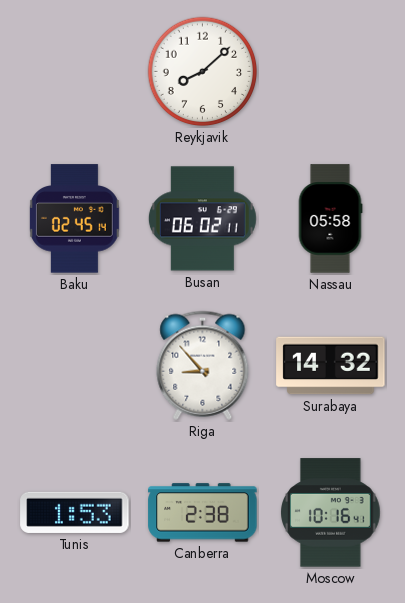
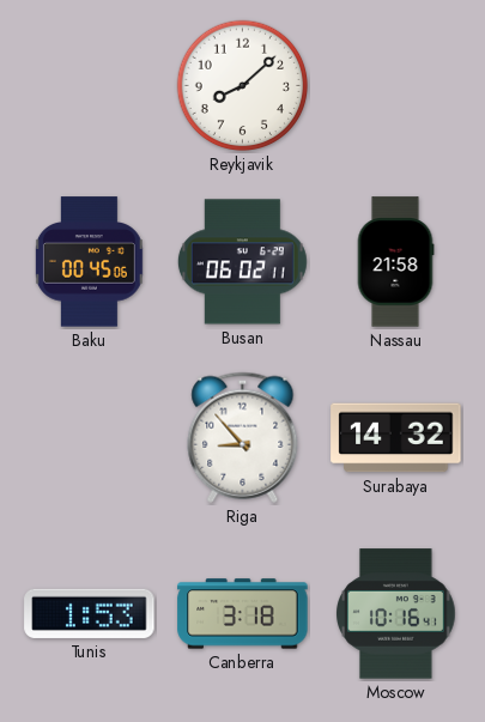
Baku: 02:45 -> 00:45 (89, 262)
Nassau: 05:58 -> 21:58 (395, 262)
Canberra: 2:38 -> 3:18 (243, 614)
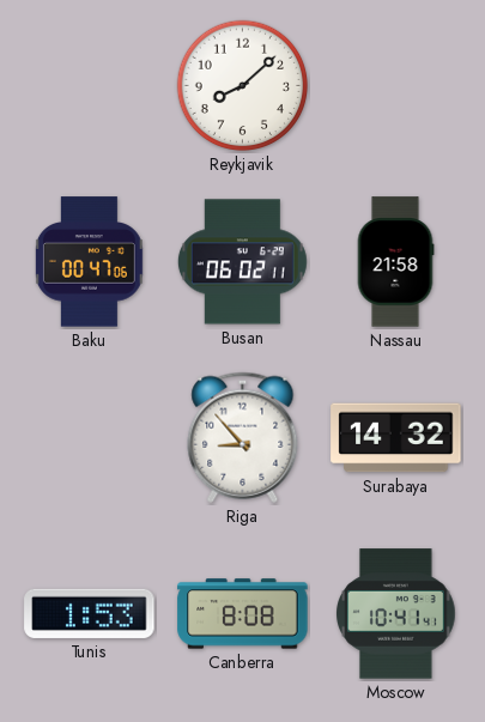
Baku: 00:45 -> 00:47 (89, 262)
Canberra: 3:18 -> 8:08 (243, 614)
Moscow: 10:16 -> 10:41 (396, 614)
